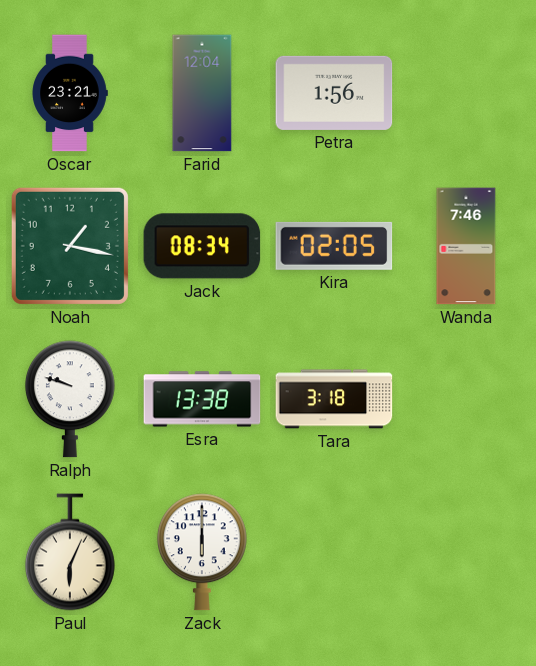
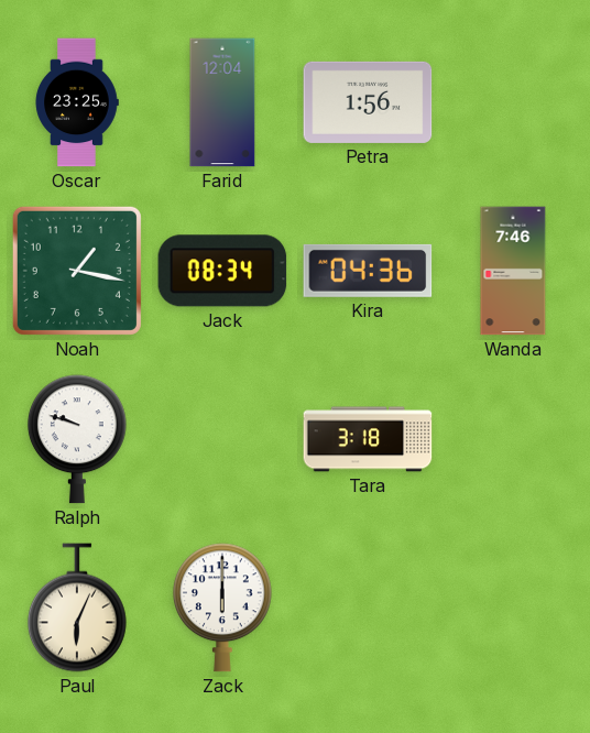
Oscar: 23:21 -> 23:25 (77, 102)
Kira: 02:05 -> 04:36 (368, 271)
Esra: 13:38 -> none (202, 399)
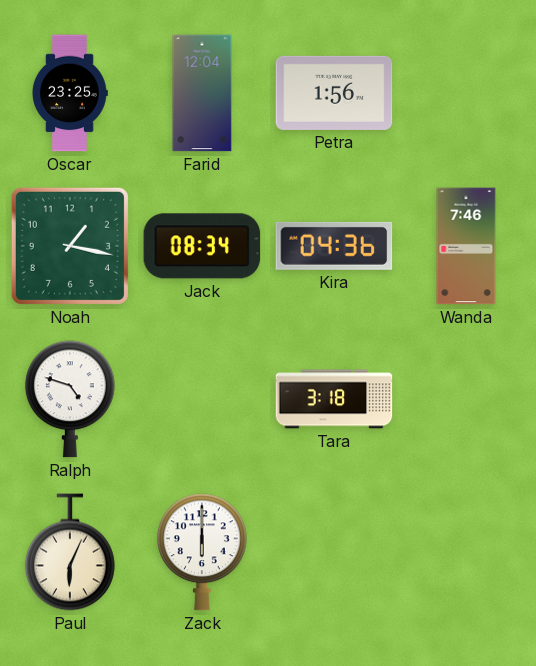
Ralph: 9:48 -> 4:48 (70, 399)
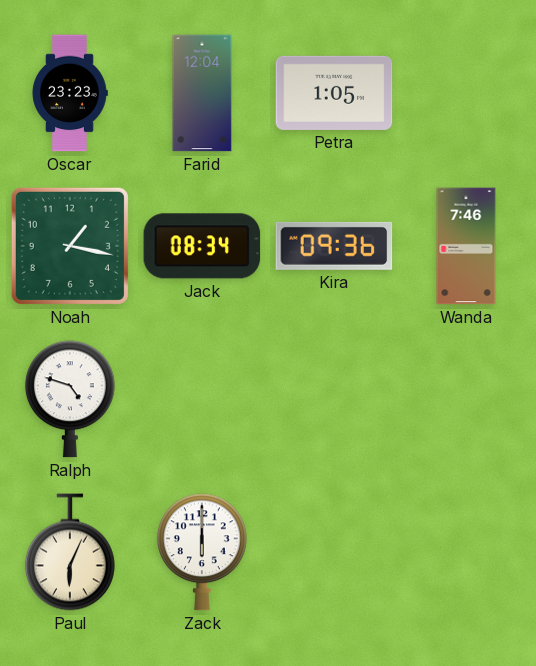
Oscar: 23:25 -> 23:23 (70, 93)
Petra: 1:56 -> 1:05 (334, 93)
Kira: 04:36 -> 09:36 (334, 246)
Tara: 3:18 -> none (334, 399)
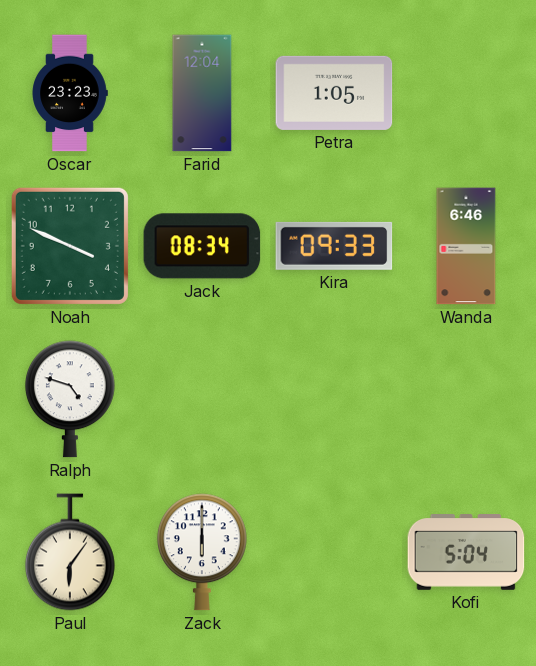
Noah: 1:17 -> 3:49 (70, 246)
Kira: 09:36 -> 09:33 (334, 246)
Wanda: 7:46 -> 6:46 (466, 246)
Paul: 6:04 -> 6:06 (70, 552)
Kofi: none -> 5:04 (466, 552)
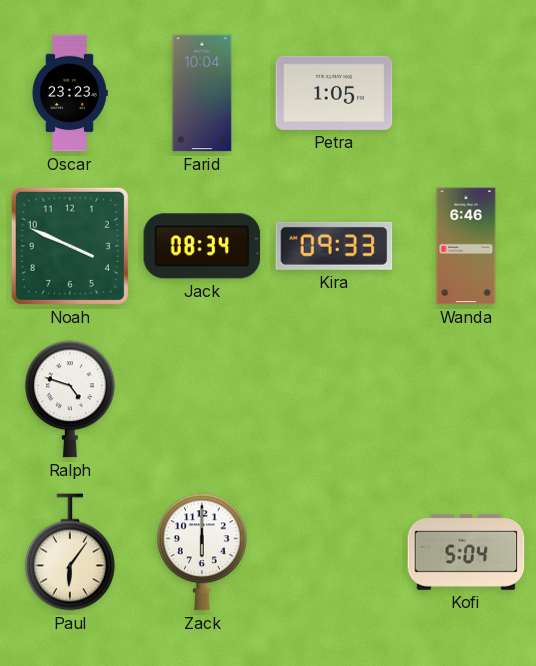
Farid: 12:04 -> 10:04 (202, 93)
